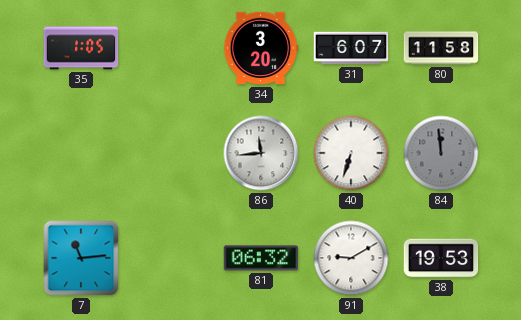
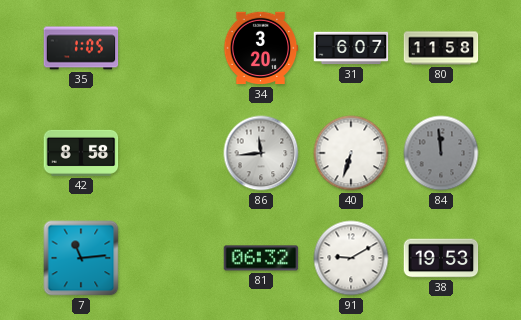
42: none -> 8:58 (81, 153)
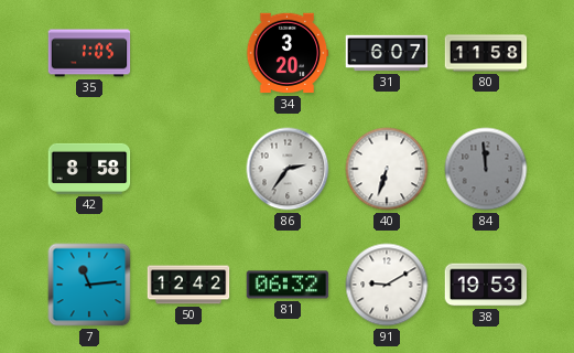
86: 11:44 -> 2:36 (288, 169)
50: none -> 12:42 (188, 285)
